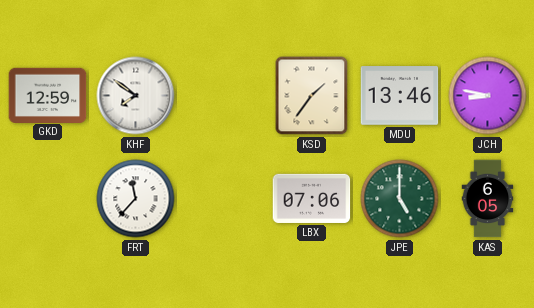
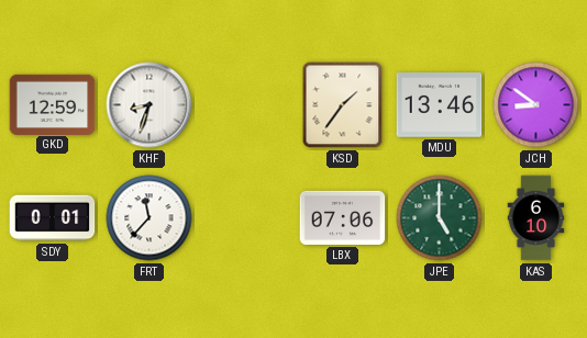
KHF: 7:51 -> 8:33 (149, 105)
JCH: 8:47 -> 8:51 (536, 105)
SDY: none -> 0:01 (53, 218)
KAS: 6:05 -> 6:10 (536, 218)
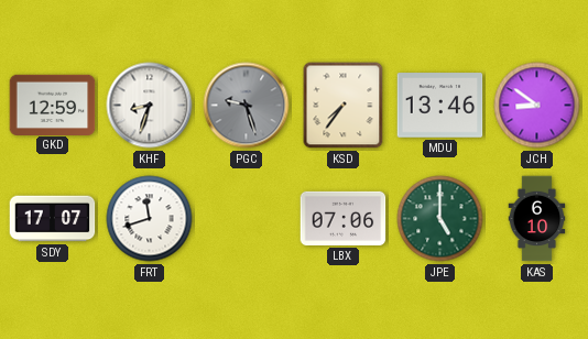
PGC: none -> 9:27 (247, 106)
KSD: 1:36 -> 7:36 (344, 106)
SDY: 0:01 -> 17:07 (53, 219)
FRT: 11:37 -> 11:42 (150, 219)
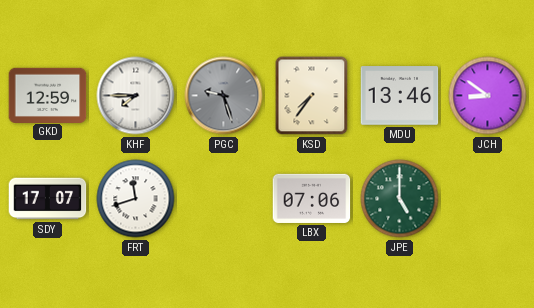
KHF: 8:33 -> 7:45 (136, 96)
KAS: 6:10 -> none (537, 219)
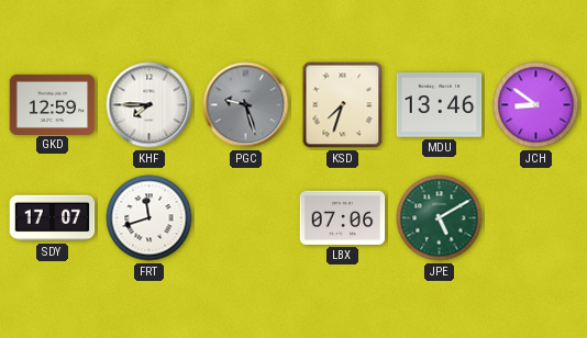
KSD: 7:36 -> 7:33 (343, 105)
JPE: 5:00 -> 5:10 (440, 218)
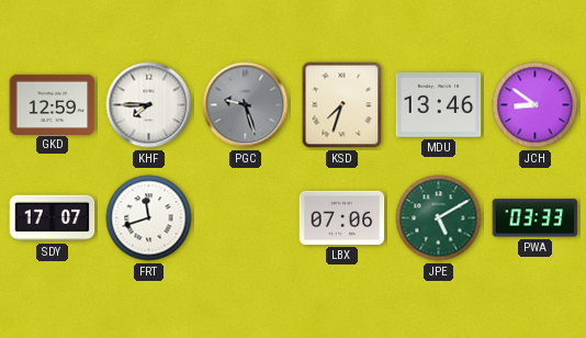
PWA: none -> 03:33 (536, 218)
